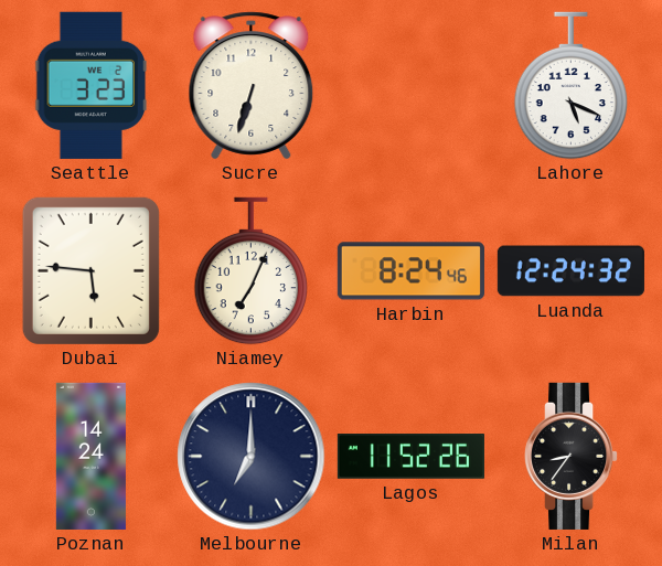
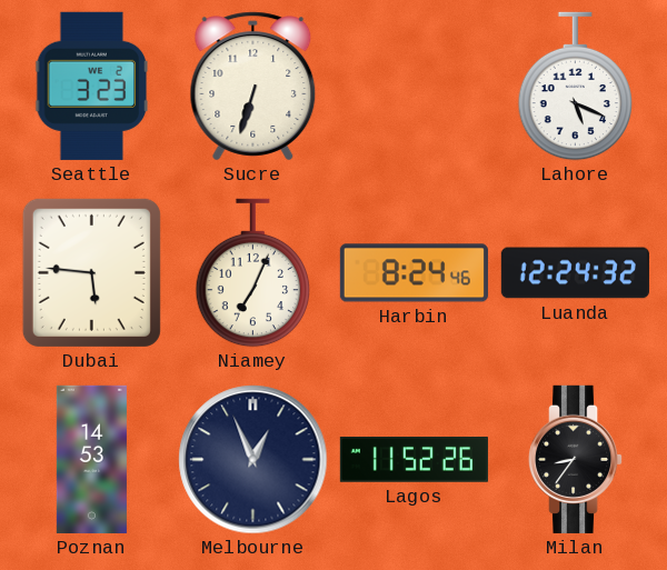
Poznan: 14:24 -> 14:53 (91, 459)
Melbourne: 7:00 -> 12:56 (253, 460)
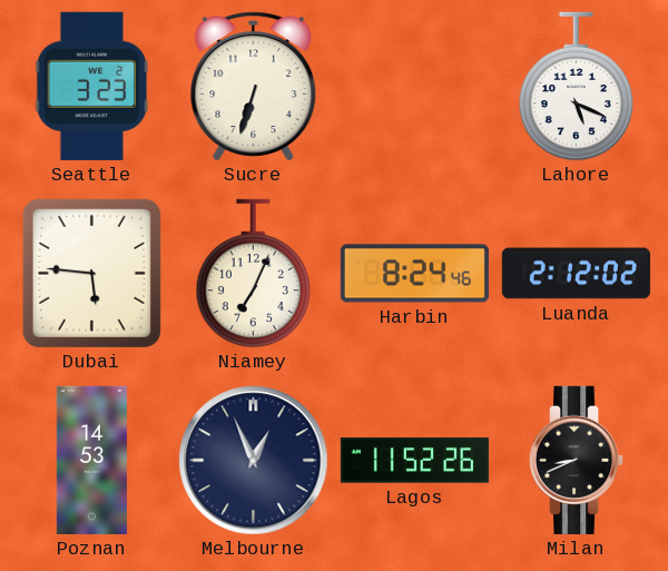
Luanda: 12:24 -> 2:12 (576, 274)
Milan: 8:36 -> 8:41 (578, 460)
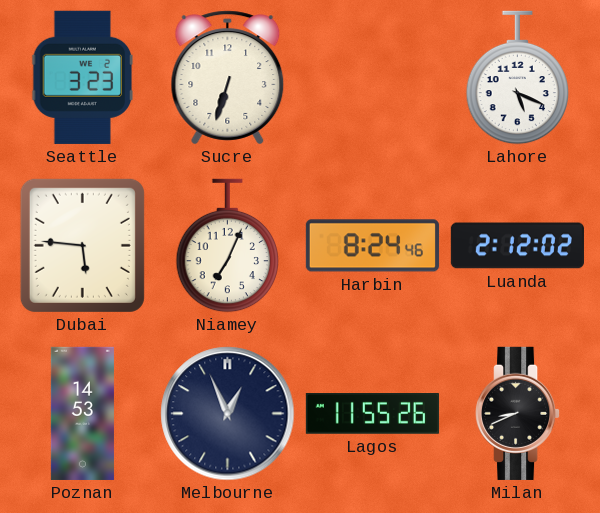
Lagos: 11:52 -> 11:55 (372, 414)
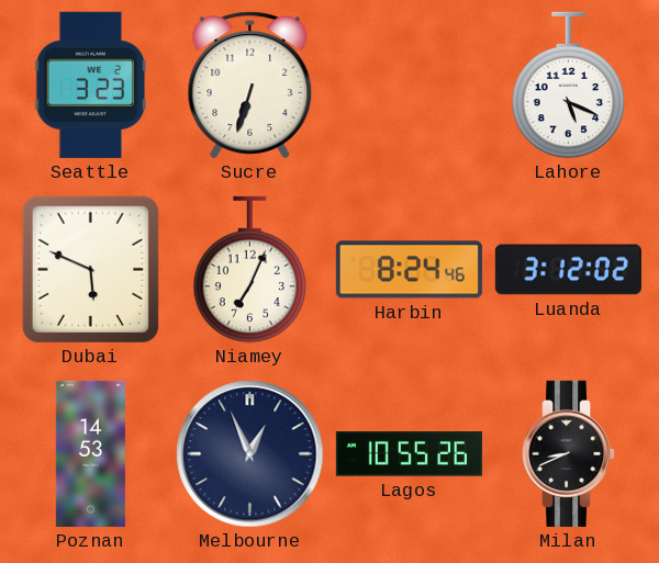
Dubai: 5:46 -> 5:49 (90, 269)
Luanda: 2:12 -> 3:12 (568, 270)
Lagos: 11:55 -> 10:55 (409, 454)
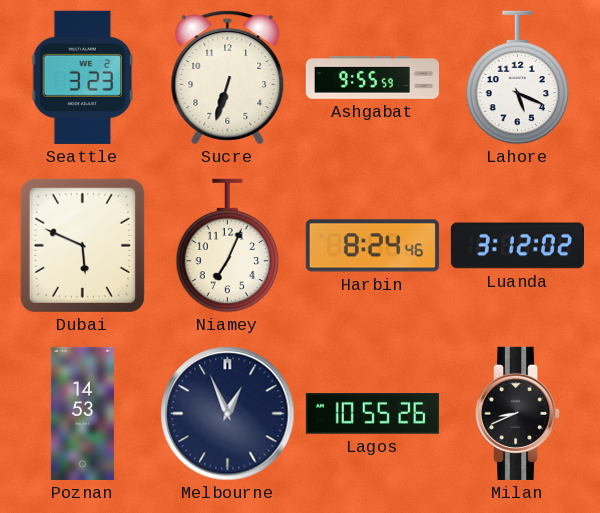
Ashgabat: none -> 9:55 (372, 78)
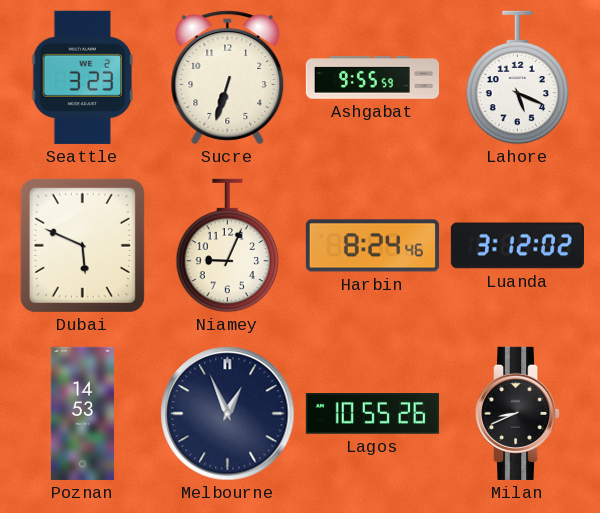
Niamey: 7:04 -> 9:04 (228, 246)
